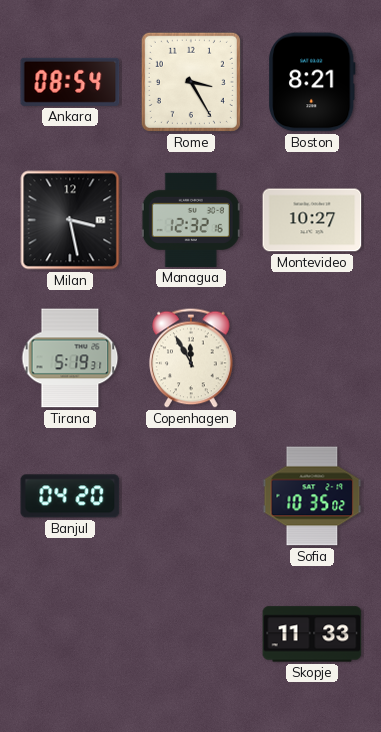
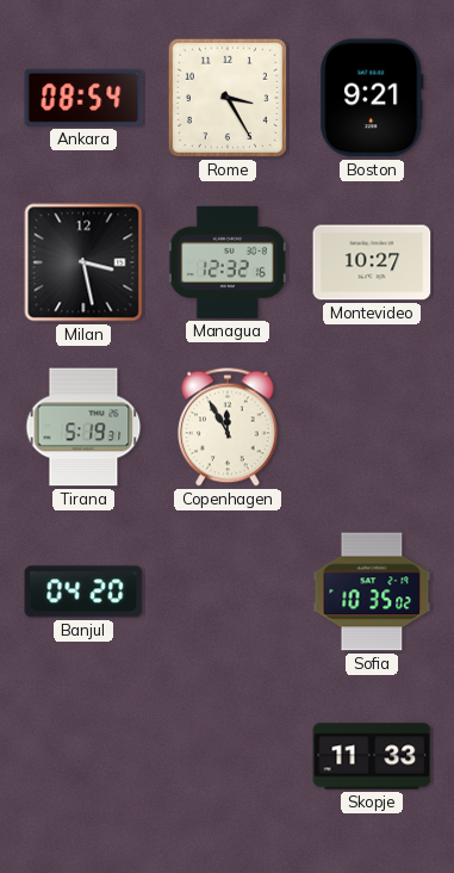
Boston: 8:21 -> 9:21 (373, 98)
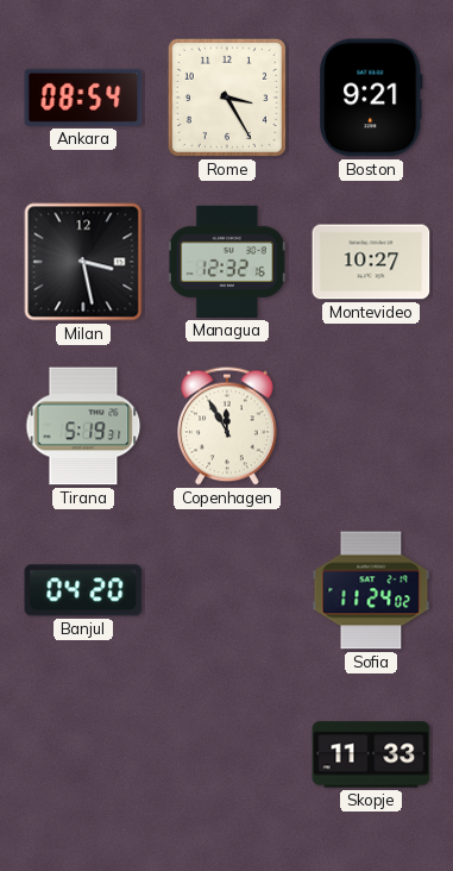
Sofia: 10:35 -> 11:24 (371, 590)
